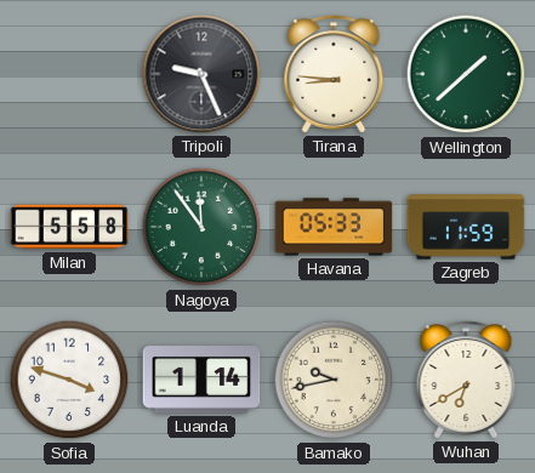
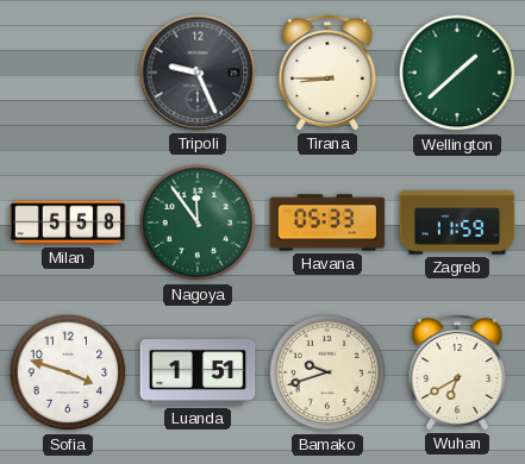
Tirana: 8:46 -> 8:45 (327, 73)
Luanda: 1:14 -> 1:51 (198, 372)
Bamako: 9:43 -> 9:42 (327, 372)
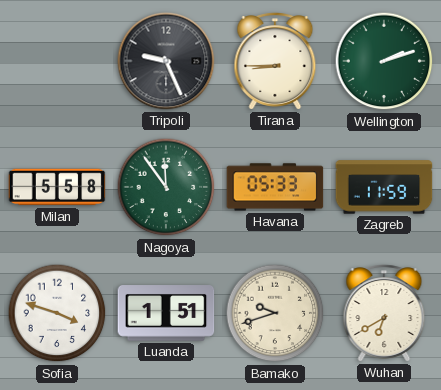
Wellington: 1:38 -> 2:12 (384, 61)
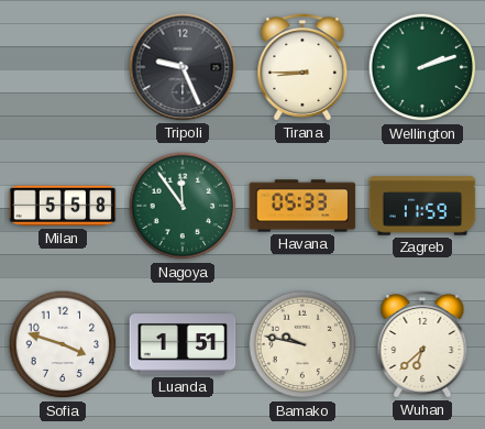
Bamako: 9:42 -> 9:47 (302, 344)
Wuhan: 6:40 -> 6:38 (422, 344)
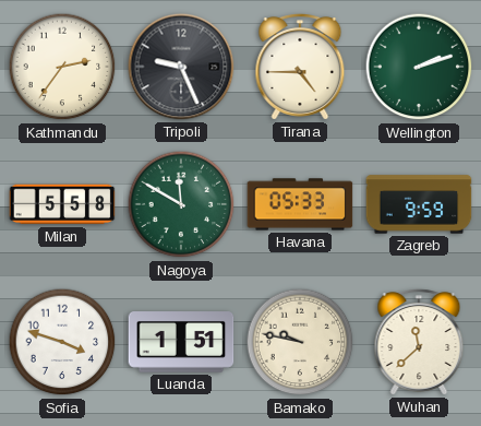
Kathmandu: none -> 2:36 (62, 67)
Tirana: 8:45 -> 4:45 (300, 67)
Nagoya: 11:54 -> 11:50 (181, 204)
Zagreb: 11:59 -> 9:59 (419, 204)
Wuhan: 6:38 -> 11:38 (419, 342)
